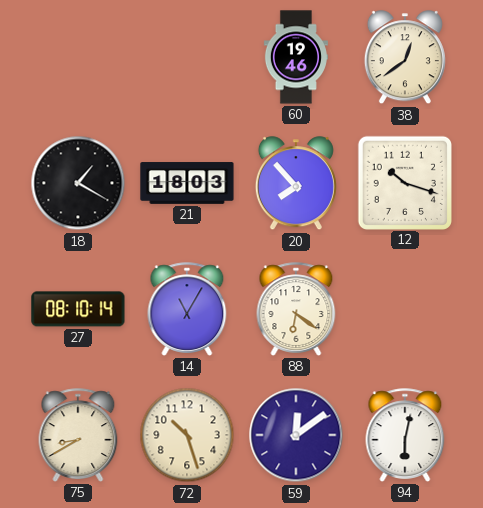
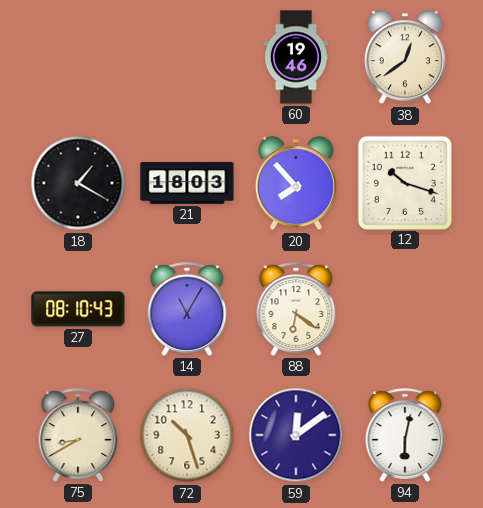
27: 08:10:14 -> 08:10:43 (78, 309)
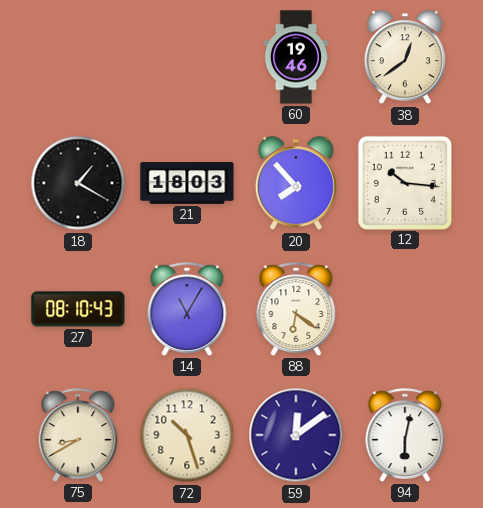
12: 10:18 -> 10:16 (404, 182)
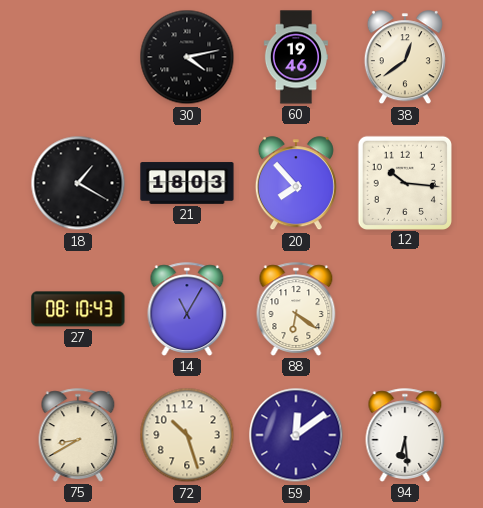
30: none -> 4:13 (187, 57)
94: 6:02 -> 6:29 (405, 435)
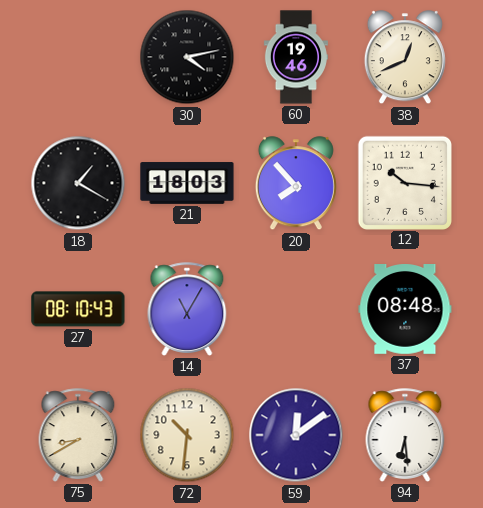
38: 12:39 -> 12:41 (405, 58)
88: 6:21 -> none (296, 309)
37: none -> 08:48 (405, 310)
72: 10:27 -> 10:31 (187, 435)
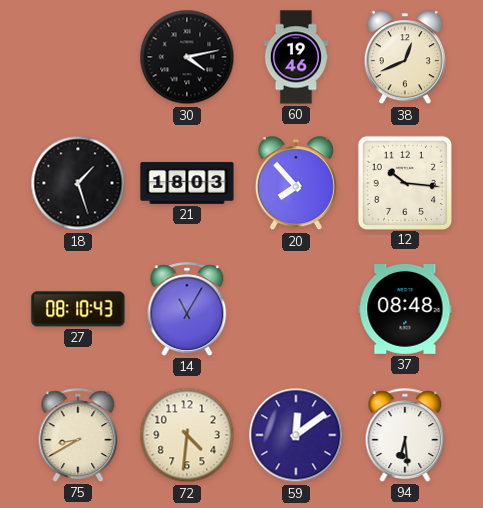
18: 1:20 -> 1:27 (78, 183)
72: 10:31 -> 4:31 (187, 435)
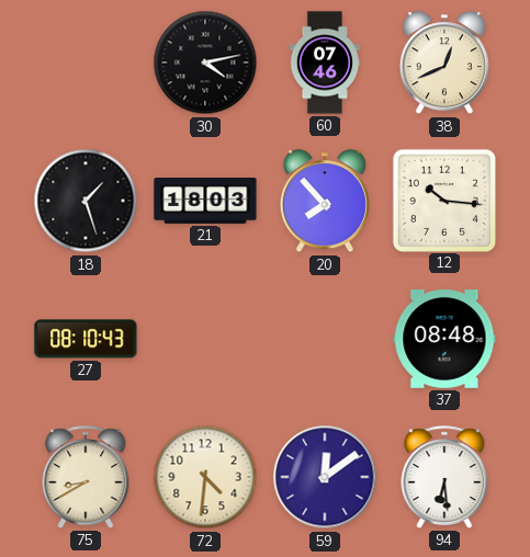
60: 19:46 -> 07:46 (325, 62)
14: 11:05 -> none (187, 309)
